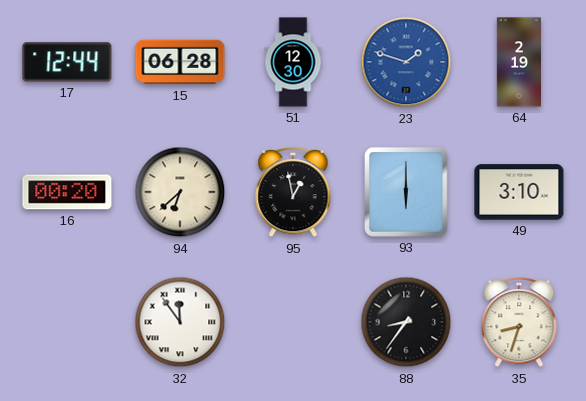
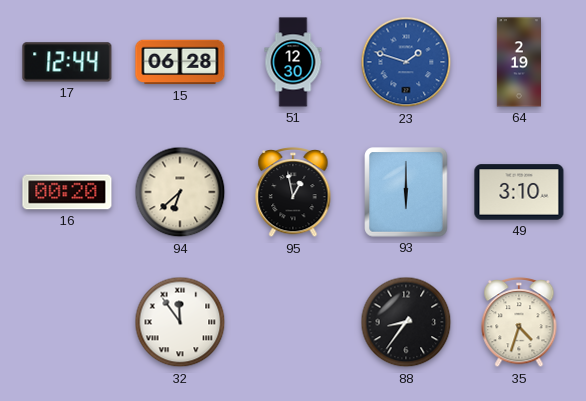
35: 8:33 -> 4:33 (519, 323)
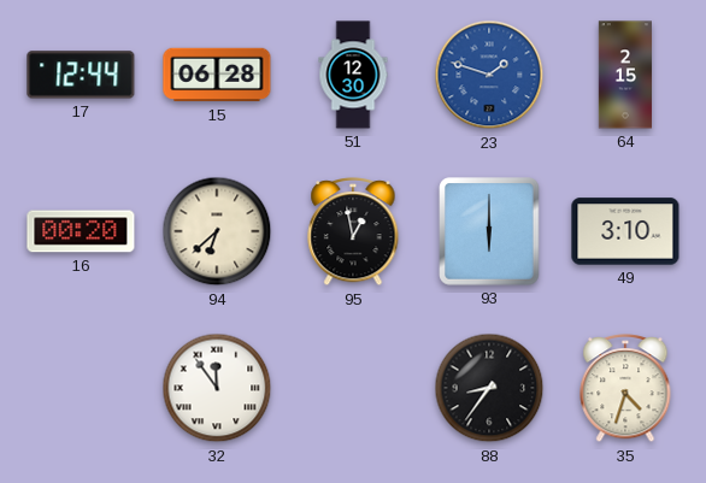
64: 2:19 -> 2:15 (625, 75)
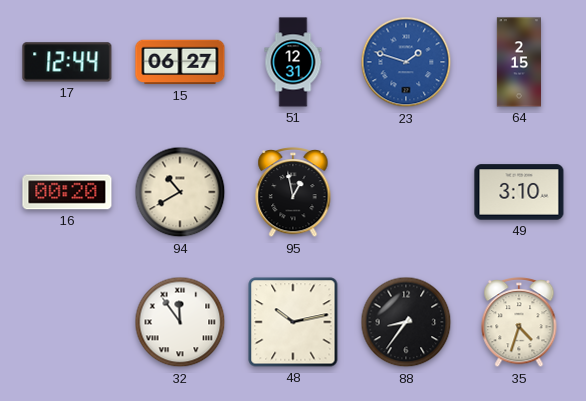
15: 06:28 -> 06:27 (180, 62)
51: 12:30 -> 12:31 (293, 62)
94: 6:38 -> 10:40 (180, 192)
93: 6:00 -> none (489, 231)
48: none -> 10:13 (293, 322)
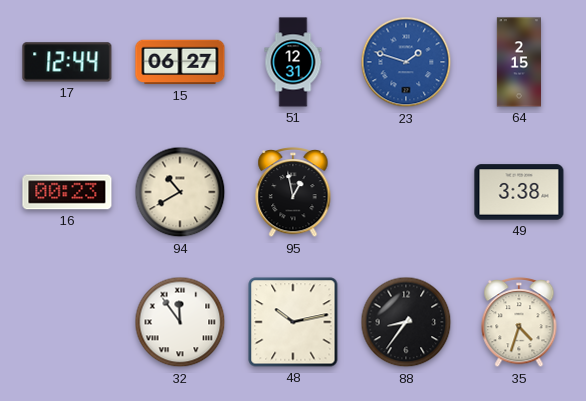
16: 00:20 -> 00:23 (67, 192)
49: 3:10 -> 3:38 (519, 192)
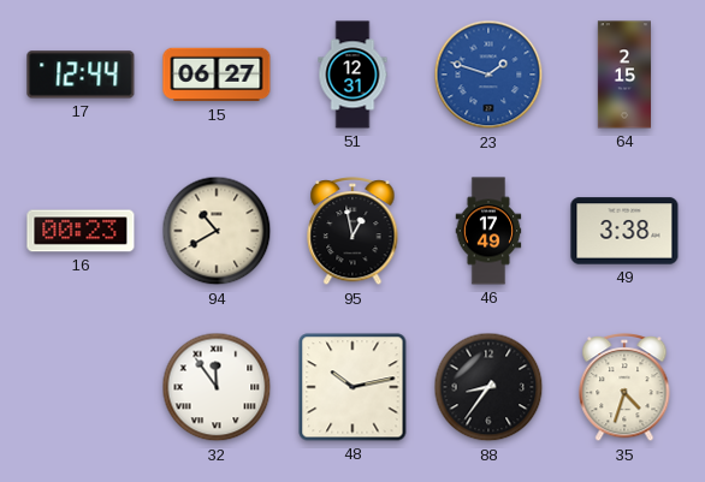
46: none -> 17:49 (488, 231)
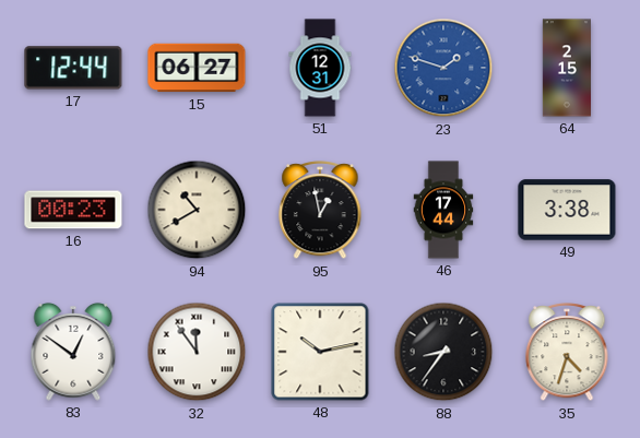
46: 17:49 -> 17:44 (443, 210)
83: none -> 12:51 (73, 352)
